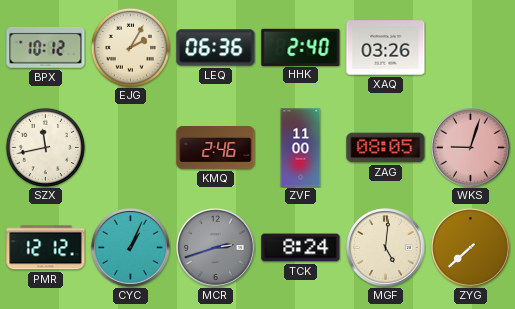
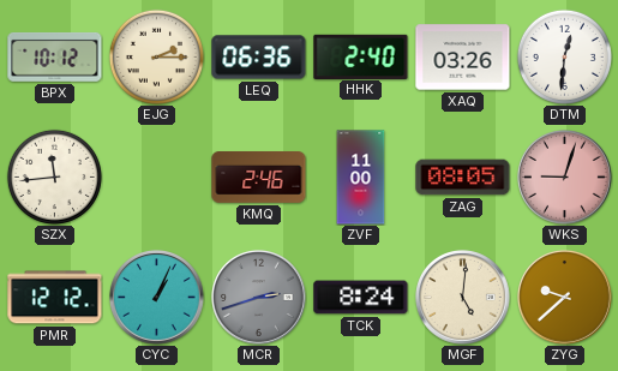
EJG: 2:05 -> 2:15 (156, 56)
DTM: none -> 12:31 (564, 56)
SZX: 11:43 -> 11:44 (54, 176)
ZYG: 7:38 -> 9:38 (565, 298)
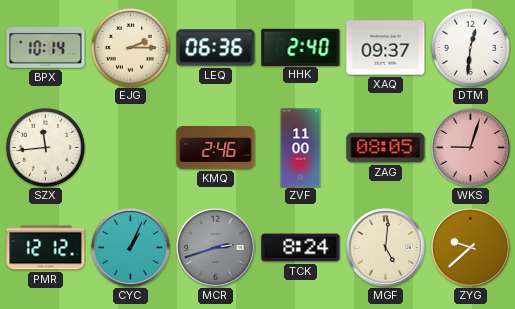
BPX: 10:12 -> 10:14 (46, 47)
XAQ: 03:26 -> 09:37 (386, 48)
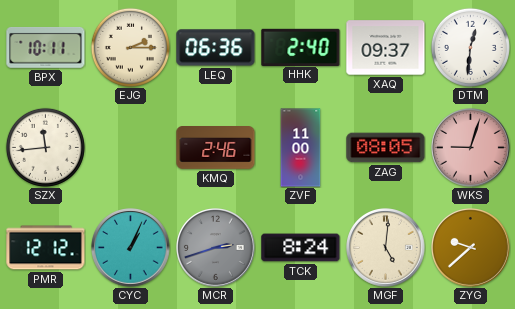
BPX: 10:14 -> 10:11 (46, 47)
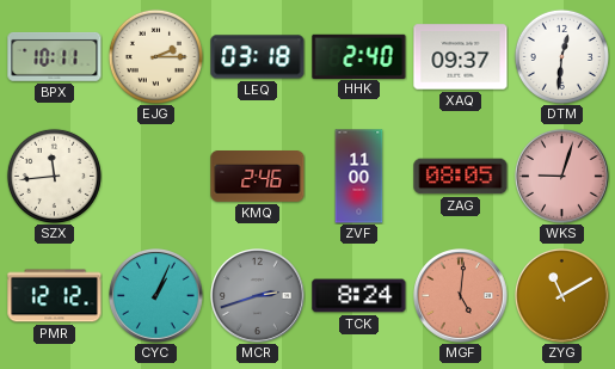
LEQ: 06:36 -> 03:18 (258, 57)
MGF dial: cream -> salmon (461, 296)
ZYG: 9:38 -> 11:10 (562, 296)
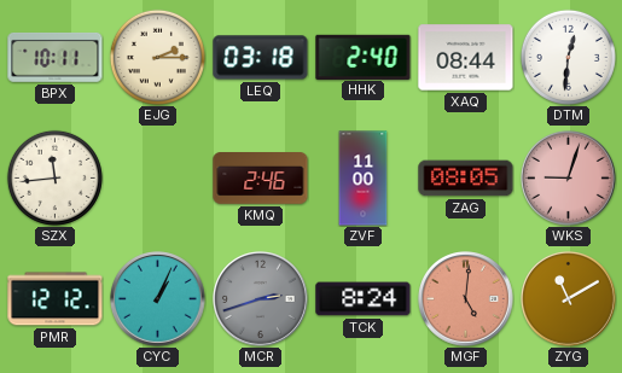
XAQ: 09:37 -> 08:44 (466, 58)
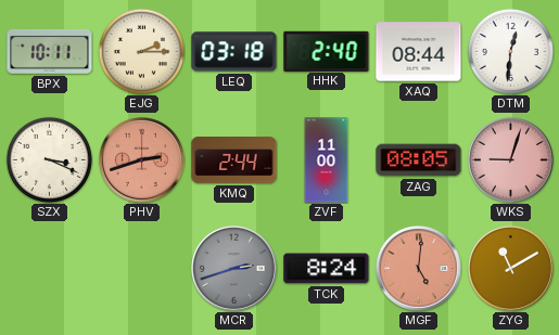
SZX: 11:44 -> 3:19 (49, 159)
PHV: none -> 2:42 (142, 160)
KMQ: 2:46 -> 2:44 (234, 160)
PMR: 12:12 -> none (56, 299)
CYC: 1:04 -> none (158, 299)
